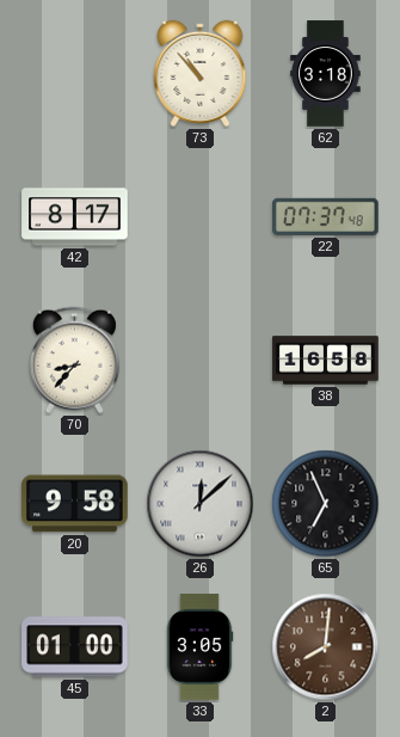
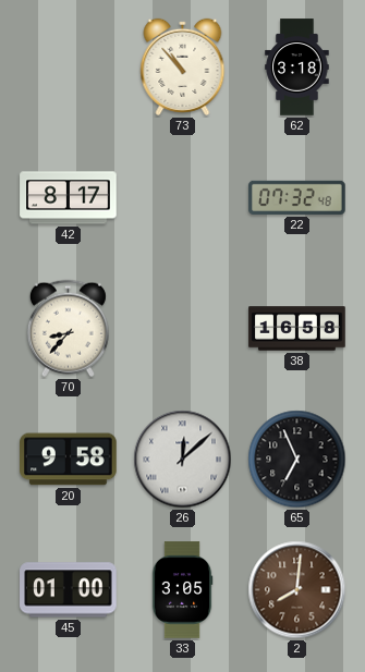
22: 07:37 -> 07:32 (297, 197)
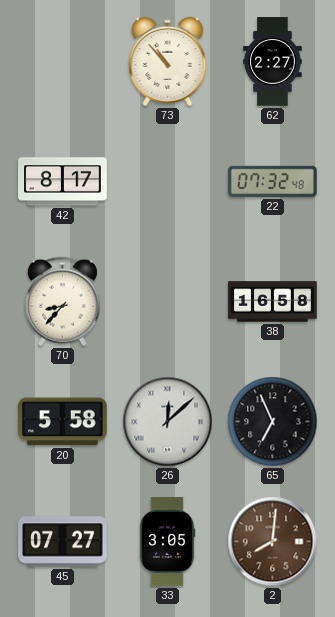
62: 3:18 -> 2:27 (273, 62)
20: 9:58 -> 5:58 (63, 422)
45: 01:00 -> 07:27 (63, 542)
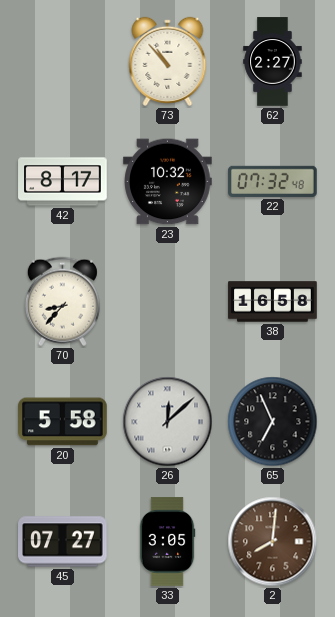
23: none -> 10:32 (168, 182)
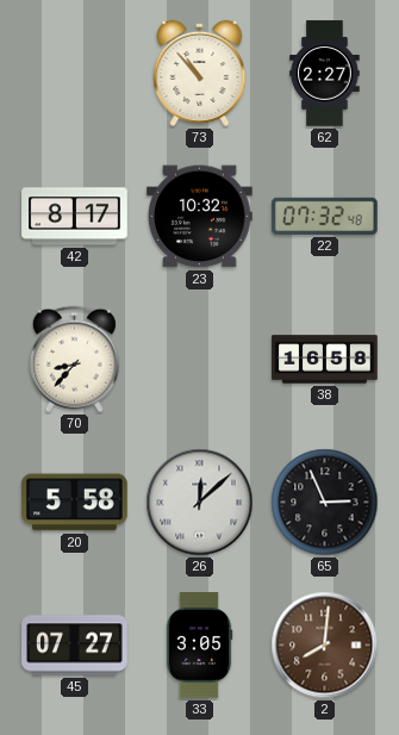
65: 6:56 -> 2:56 (325, 503)
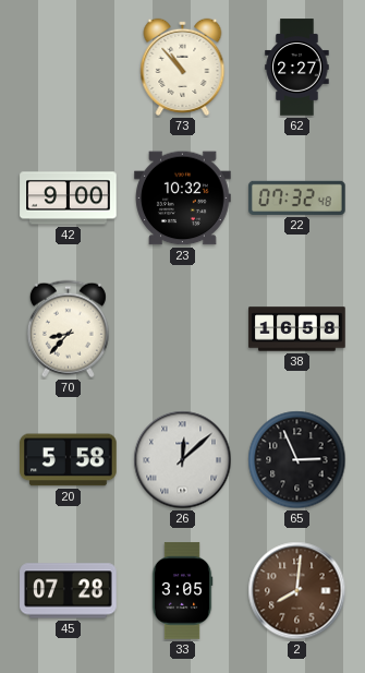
42: 8:17 -> 9:00 (69, 199)
45: 07:27 -> 07:28 (69, 591)
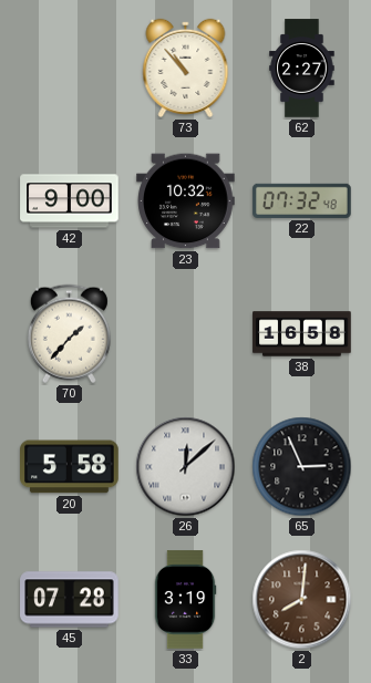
70: 8:37 -> 1:37 (69, 334)
33: 3:05 -> 3:19 (185, 600)
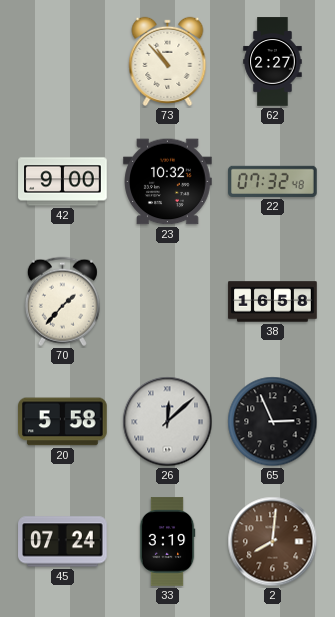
45: 07:28 -> 07:24 (63, 542)
